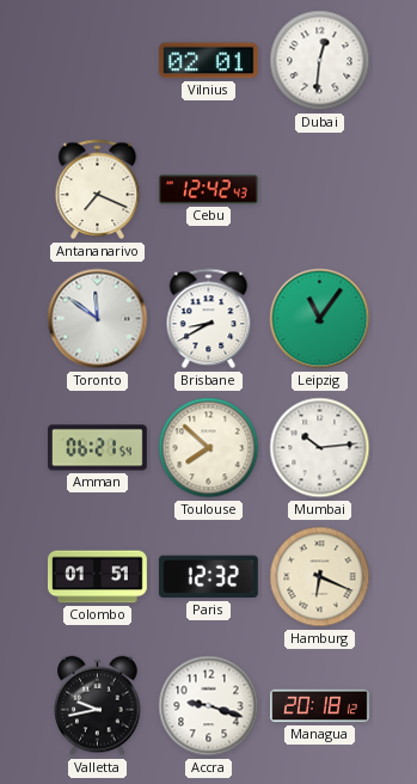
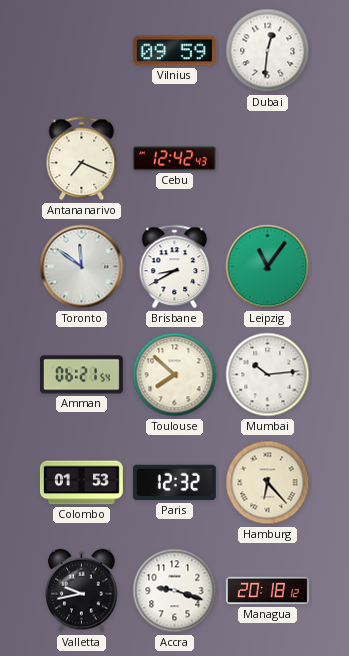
Vilnius: 02:01 -> 09:59 (174, 51)
Colombo: 01:51 -> 01:53 (81, 483)
Hamburg: 6:19 -> 6:23 (268, 483)
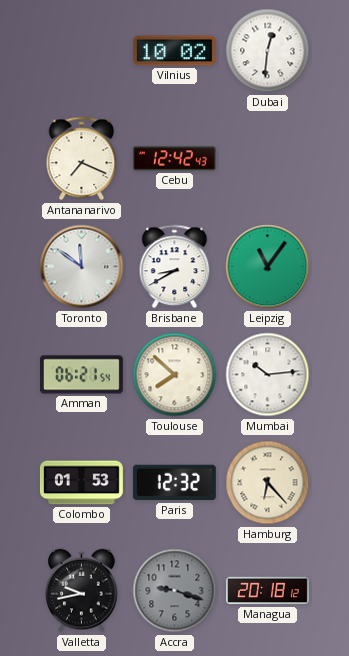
Vilnius: 09:59 -> 10:02 (174, 51)
Accra dial: white -> grey (175, 591)
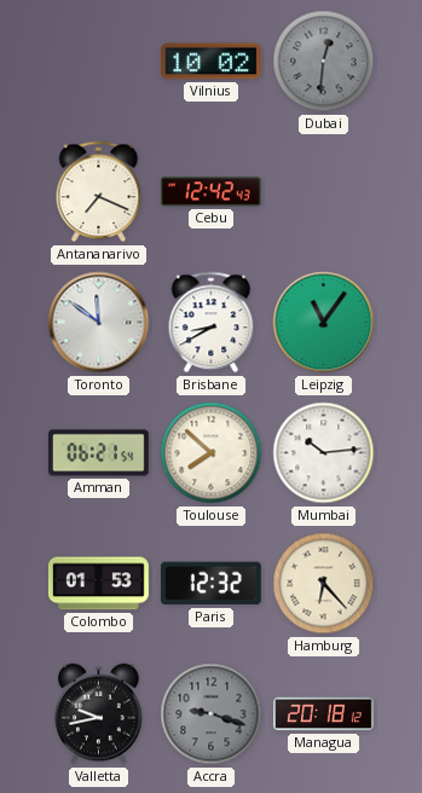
Dubai dial: white -> grey (324, 62)
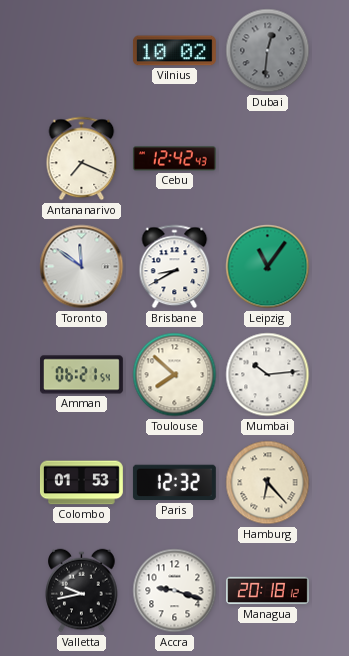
Accra dial: grey -> white (175, 591)
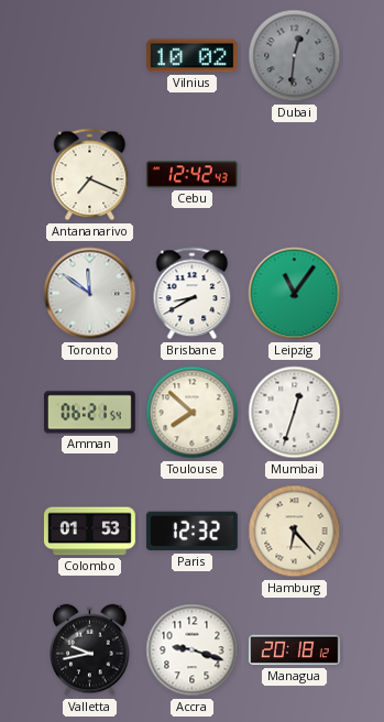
Mumbai: 10:14 -> 12:33 (295, 413)
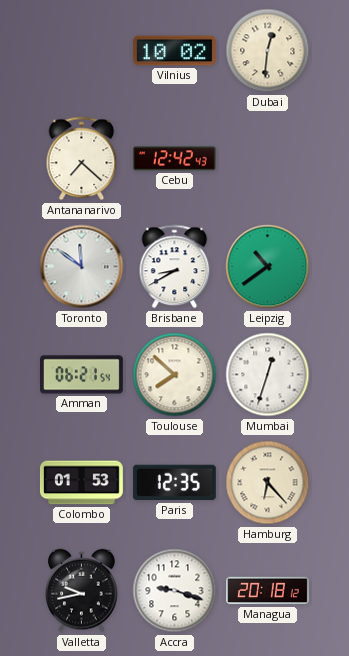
Dubai dial: grey -> cream (268, 51)
Antananarivo: 7:19 -> 7:22 (82, 159)
Leipzig: 11:06 -> 10:39 (268, 267)
Paris: 12:32 -> 12:35 (174, 483)
